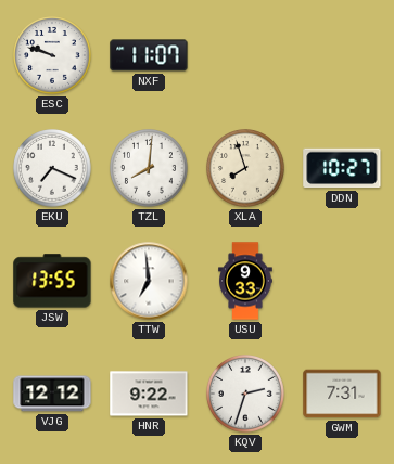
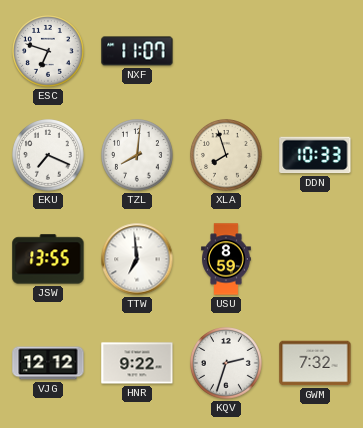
ESC: 9:48 -> 6:48 (49, 52)
DDN: 10:27 -> 10:33 (315, 155)
USU: 9:33 -> 8:59 (226, 259)
GWM: 7:31 -> 7:32 (315, 363)
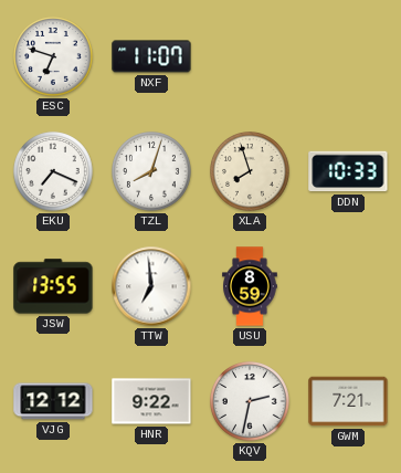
TZL: 8:01 -> 8:03 (152, 172)
KQV: 2:33 -> 2:32 (251, 402)
GWM: 7:32 -> 7:21 (348, 401)
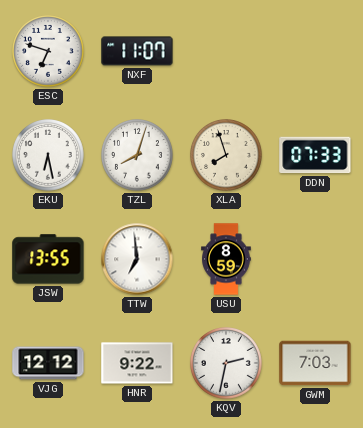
EKU: 7:19 -> 6:28 (49, 156)
DDN: 10:33 -> 07:33 (315, 155)
GWM: 7:21 -> 7:03 (315, 363)
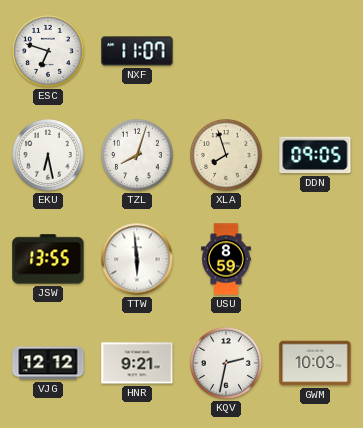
DDN: 07:33 -> 09:05 (315, 155)
TTW: 6:59 -> 5:59 (137, 259)
HNR: 9:22 -> 9:21 (137, 363)
GWM: 7:03 -> 10:03 (315, 363)
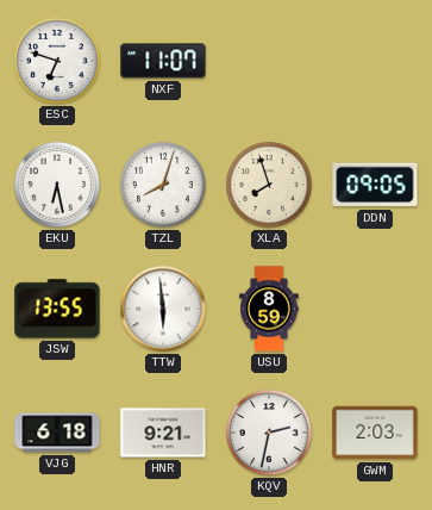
VJG: 12:12 -> 6:18 (57, 433)
GWM: 10:03 -> 2:03 (375, 433)
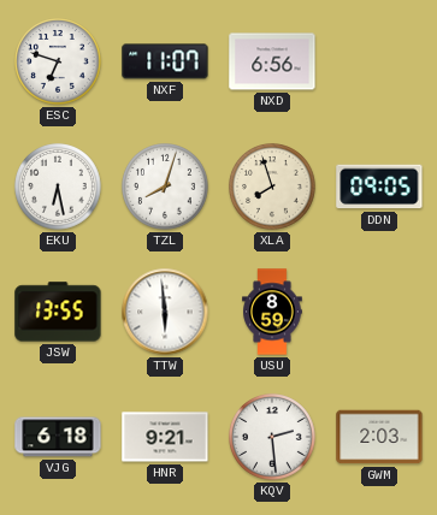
NXD: none -> 6:56 (272, 61)
KQV: 2:32 -> 2:29 (273, 438)
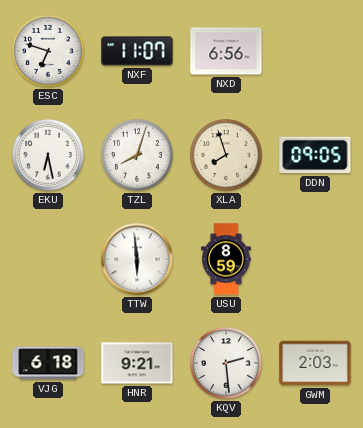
JSW: 13:55 -> none (58, 312)
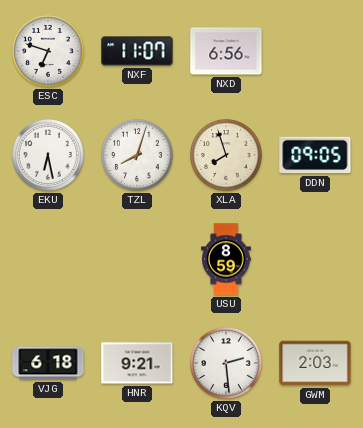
TTW: 5:59 -> none (137, 259)
